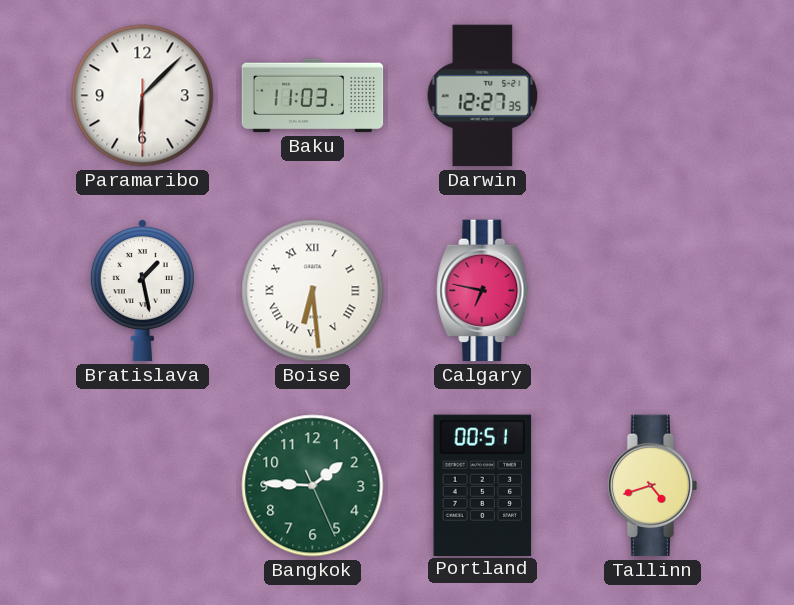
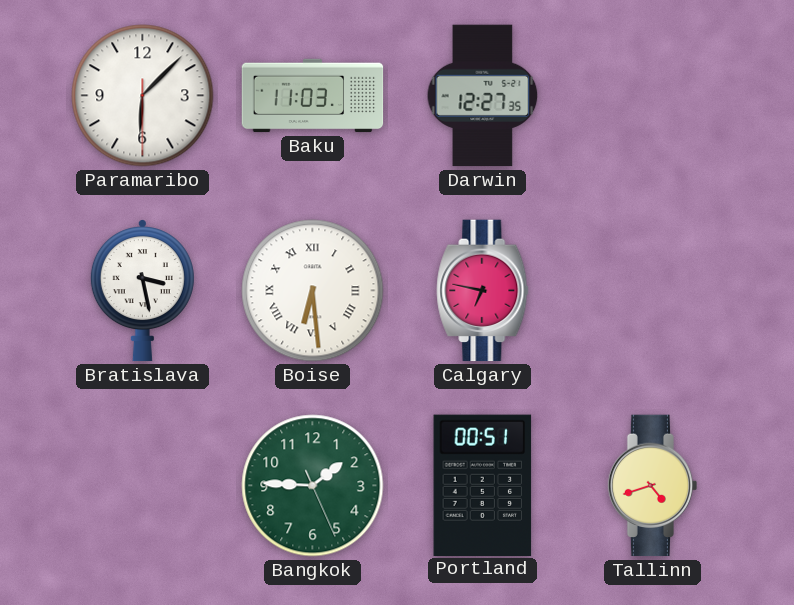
Bratislava: 1:28 -> 3:28 (142, 291)
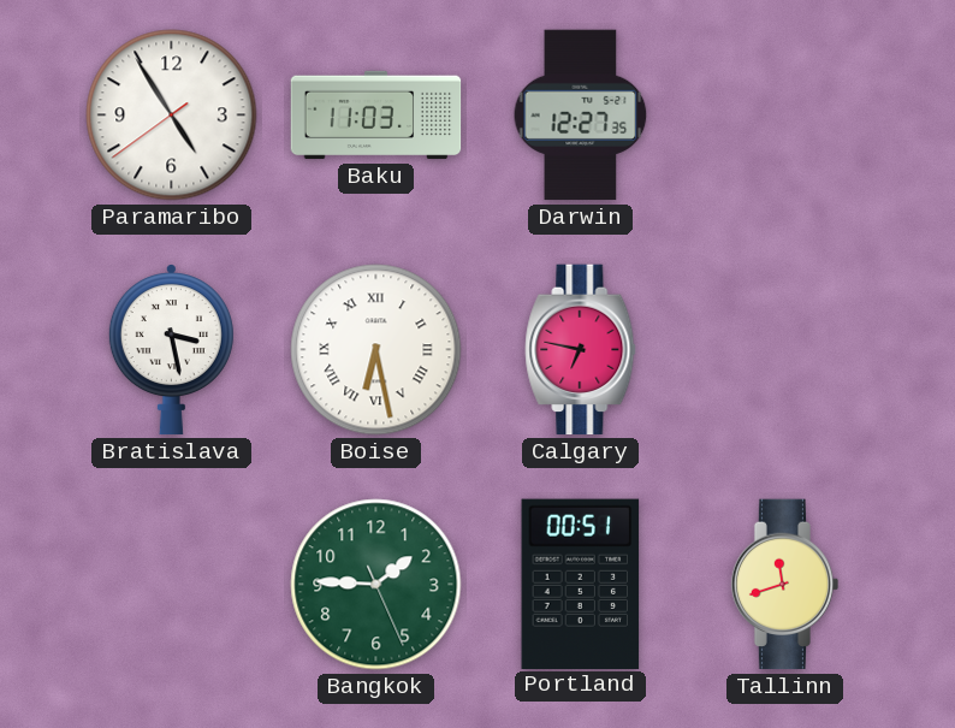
Paramaribo: 6:07 -> 4:54 (172, 116)
Boise: 6:29 -> 6:28 (376, 350)
Tallinn: 4:42 -> 11:42 (785, 585)
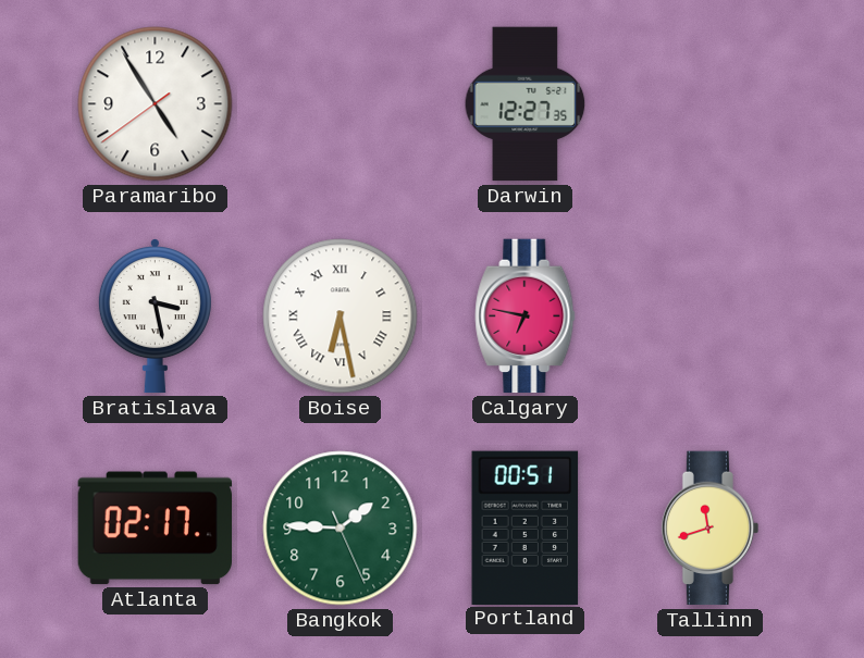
Baku: 11:03 -> none (376, 116)
Atlanta: none -> 02:17 (155, 529)
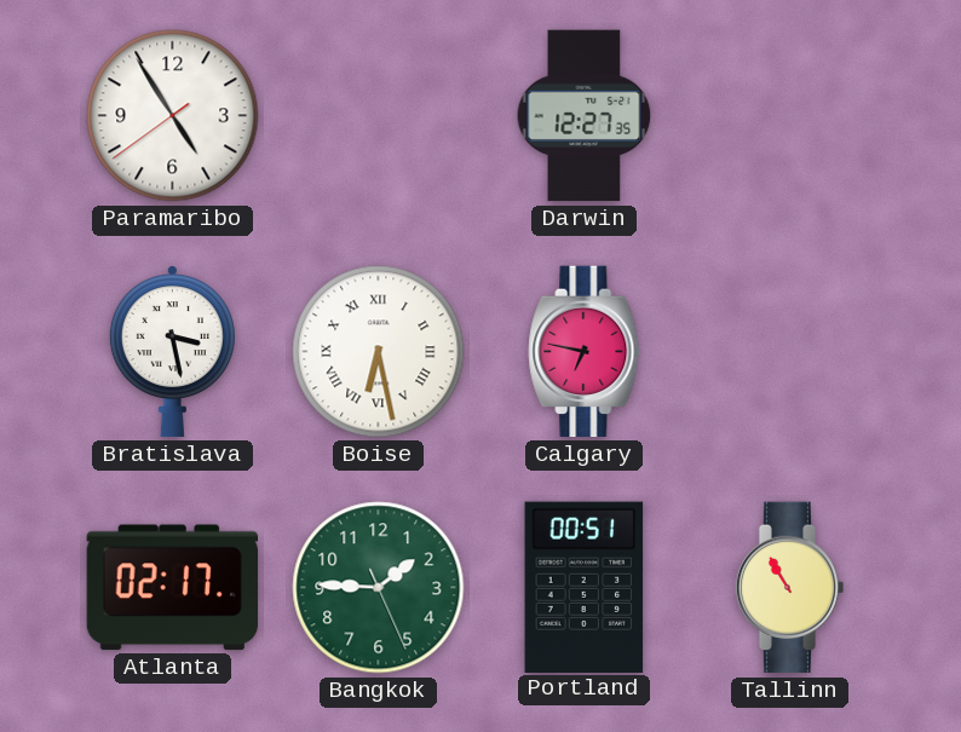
Tallinn: 11:42 -> 10:55 (790, 588)
